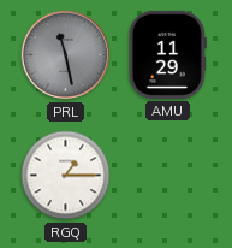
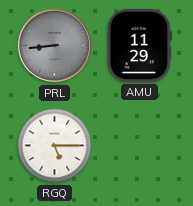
PRL: 11:28 -> 8:44 (55, 46)
RGQ: 1:15 -> 5:15 (55, 146)
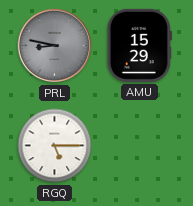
PRL: 8:44 -> 8:47 (55, 46)
AMU: 11:29 -> 15:29 (139, 45)
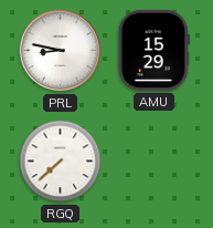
PRL dial: grey -> white (61, 51)
RGQ: 5:15 -> 7:38 (61, 162)
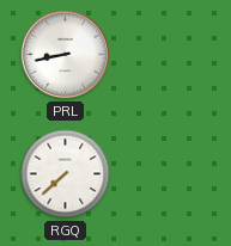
PRL: 8:47 -> 8:43 (66, 55)
AMU: 15:29 -> none (153, 50)
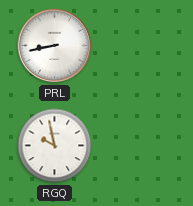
RGQ: 7:38 -> 9:58 (55, 146)
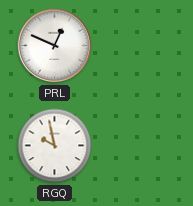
PRL: 8:43 -> 12:49 (55, 46)
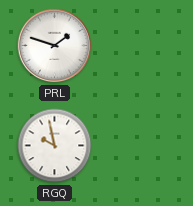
PRL: 12:49 -> 1:48 (55, 46)
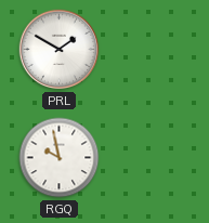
PRL: 1:48 -> 1:50 (60, 50)
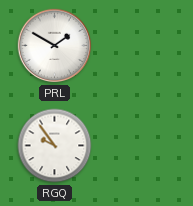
RGQ: 9:58 -> 9:54 (55, 146)
